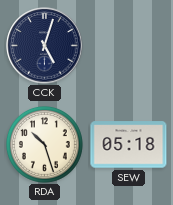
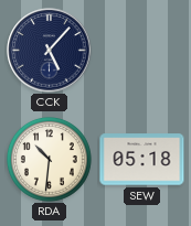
CCK: 5:03 -> 5:07 (50, 51)
RDA: 10:27 -> 10:31 (49, 159)
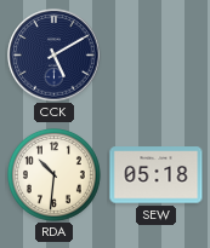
CCK: 5:07 -> 5:10 (55, 56)
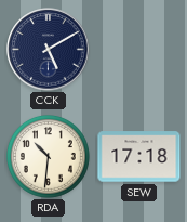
SEW: 05:18 -> 17:18 (139, 157)
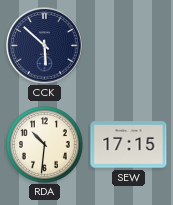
CCK: 5:10 -> 5:52 (45, 46)
SEW: 17:18 -> 17:15 (129, 145)
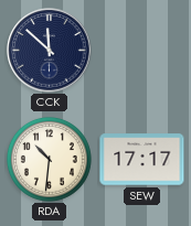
CCK: 5:52 -> 11:52 (50, 51)
SEW: 17:15 -> 17:17 (142, 160)
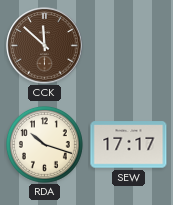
CCK dial: navy -> brown (45, 46)
RDA: 10:31 -> 10:18 (44, 144)
